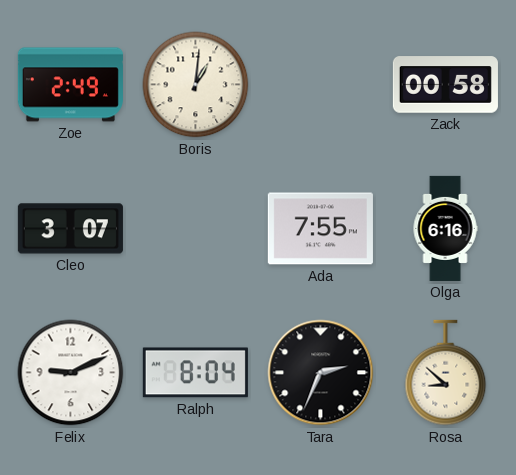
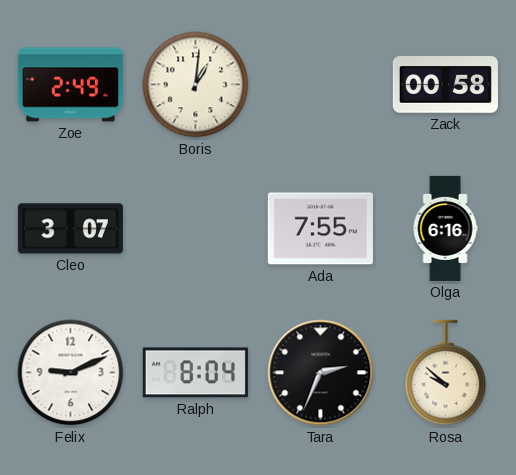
Rosa: 8:52 -> 9:52 (446, 373)
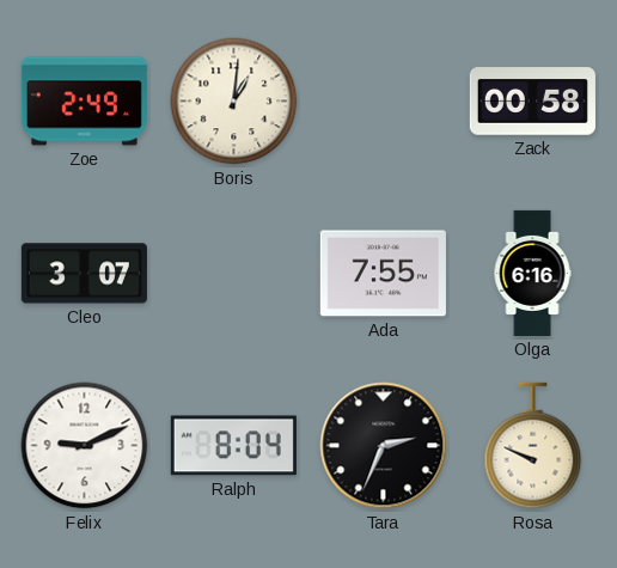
Rosa: 9:52 -> 9:49 (533, 446)
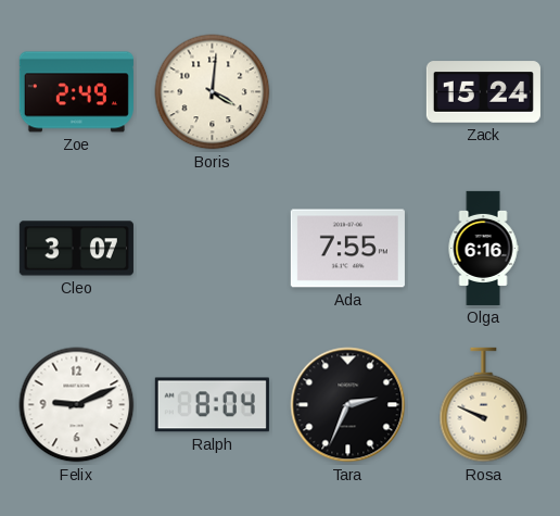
Boris: 1:01 -> 4:01 (213, 92)
Zack: 00:58 -> 15:24 (483, 92)
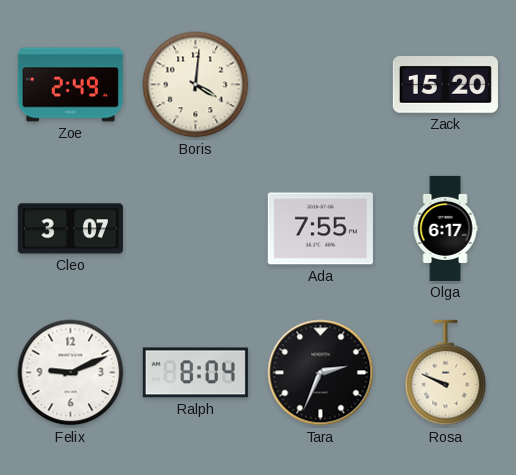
Zack: 15:24 -> 15:20 (445, 85)
Olga: 6:16 -> 6:17 (445, 228)
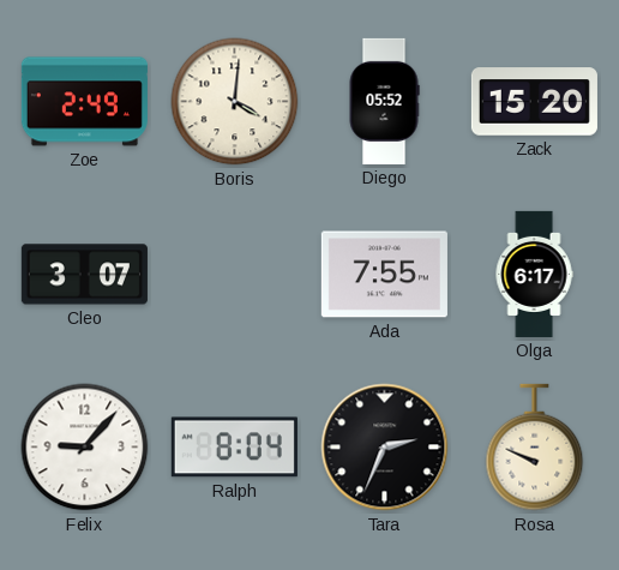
Diego: none -> 05:52 (384, 101)
Felix: 9:11 -> 9:07 (85, 448)
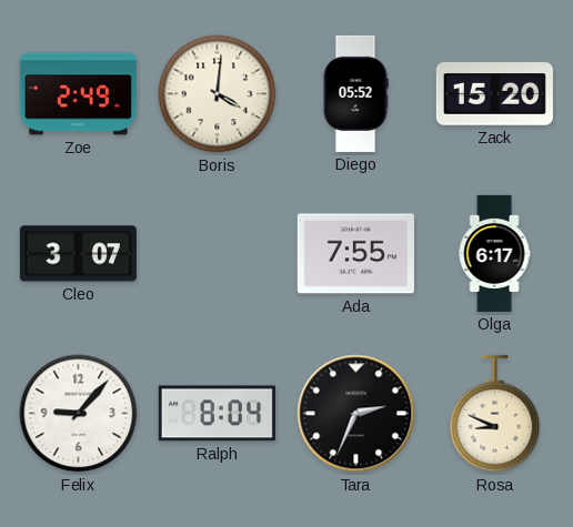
Rosa: 9:49 -> 8:49 (495, 414)
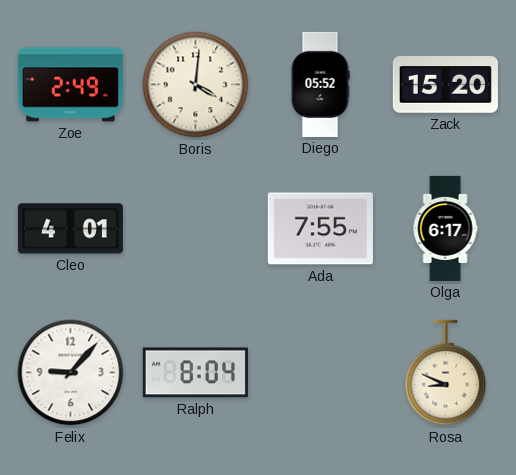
Cleo: 3:07 -> 4:01 (70, 229)
Tara: 2:34 -> none (356, 414)
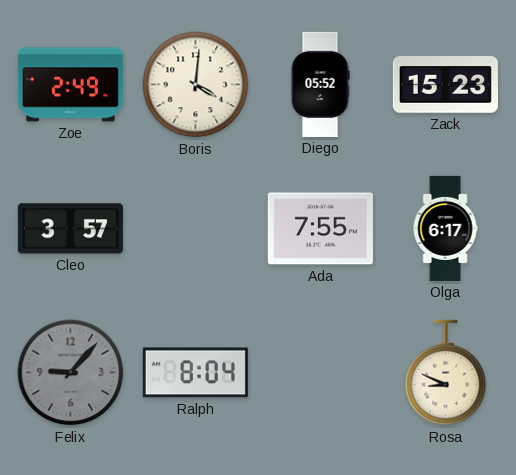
Zack: 15:20 -> 15:23 (445, 85)
Cleo: 4:01 -> 3:57 (70, 229)
Felix dial: white -> grey (71, 373)
